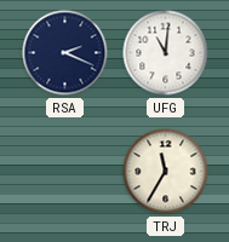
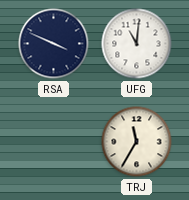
RSA: 2:19 -> 3:49 (54, 44)
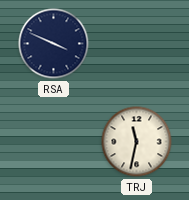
UFG: 11:01 -> none (137, 44)
TRJ: 11:35 -> 11:32 (137, 142)
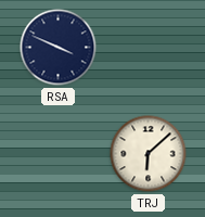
TRJ: 11:32 -> 6:08 (149, 154)
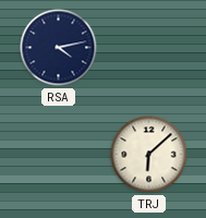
RSA: 3:49 -> 4:13 (59, 48)
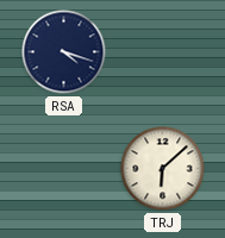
RSA: 4:13 -> 4:18 (64, 52)
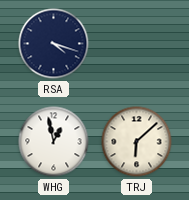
WHG: none -> 12:58 (54, 142)
